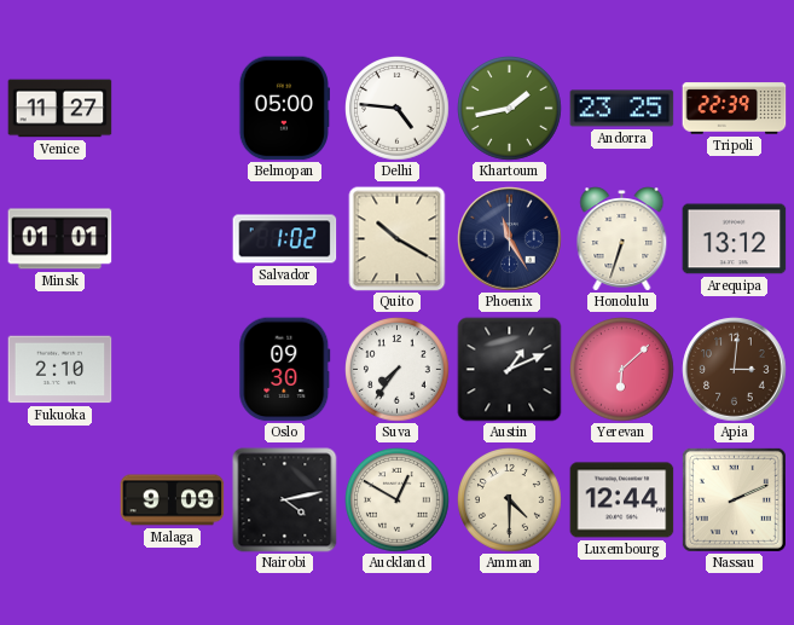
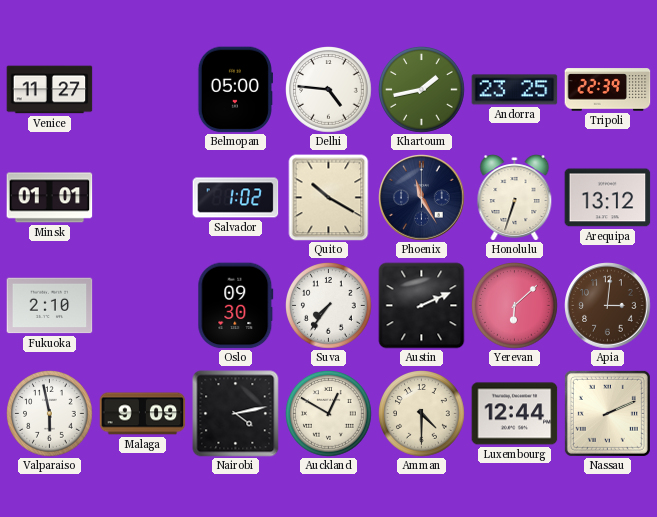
Austin: 1:11 -> 2:11 (422, 306)
Valparaiso: none -> 5:58 (50, 414)
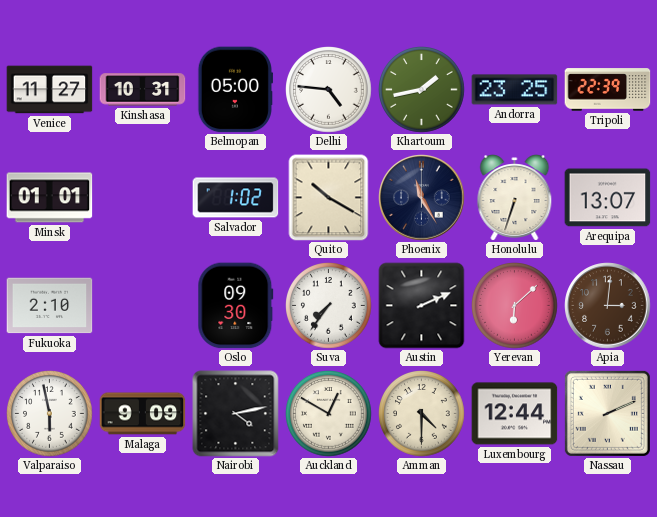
Kinshasa: none -> 10:31 (143, 90)
Arequipa: 13:12 -> 13:07 (608, 198)
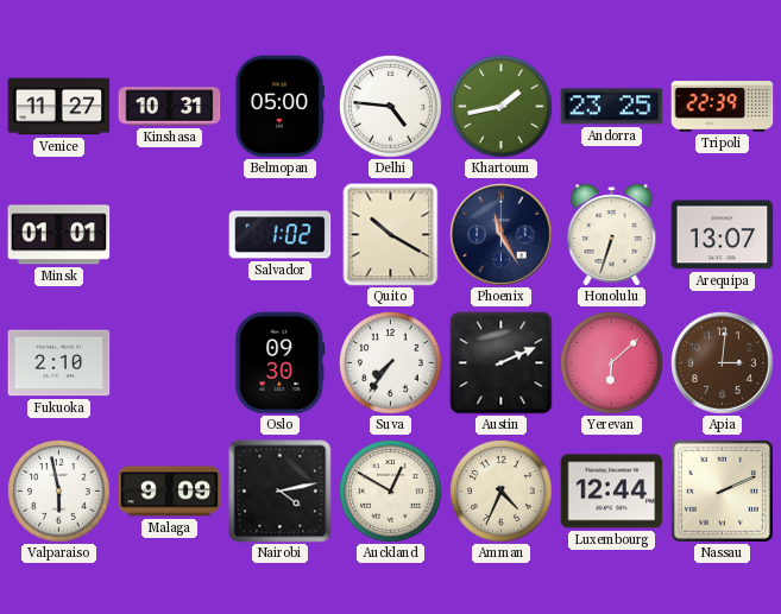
Amman: 4:30 -> 4:34 (502, 492)
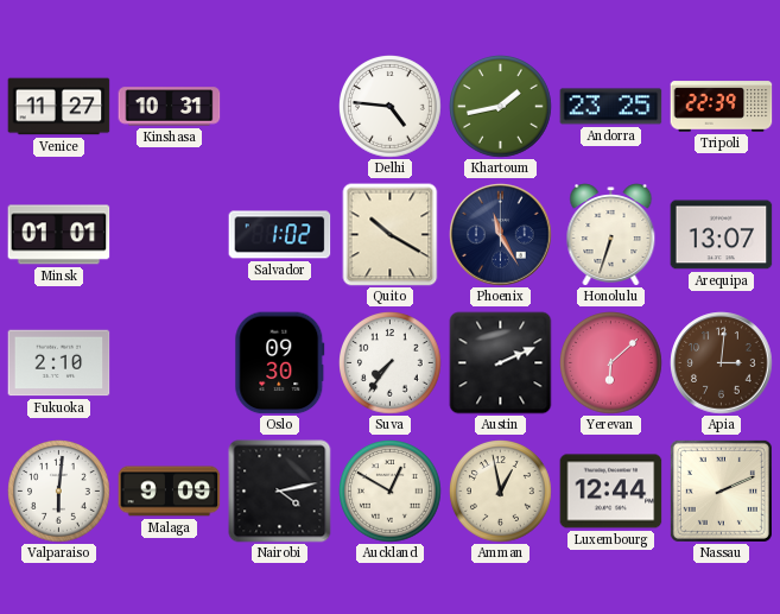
Belmopan: 05:00 -> none (279, 107)
Valparaiso: 5:58 -> 6:01 (59, 492)
Amman: 4:34 -> 12:58 (501, 492)
